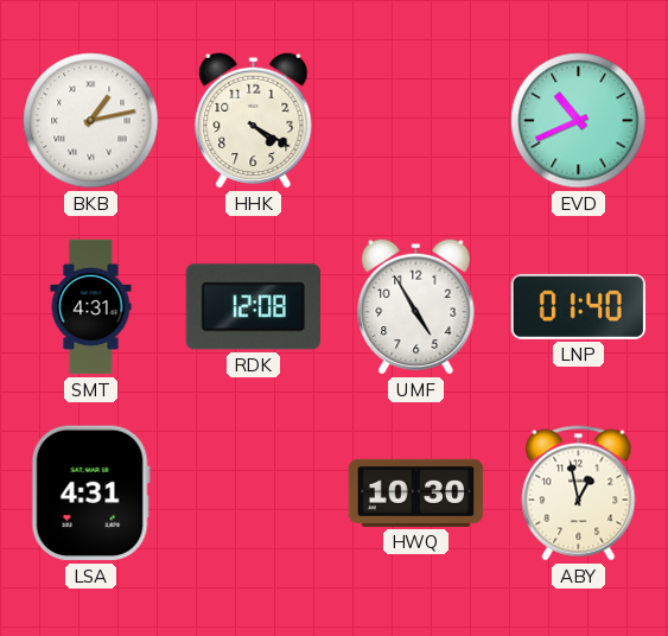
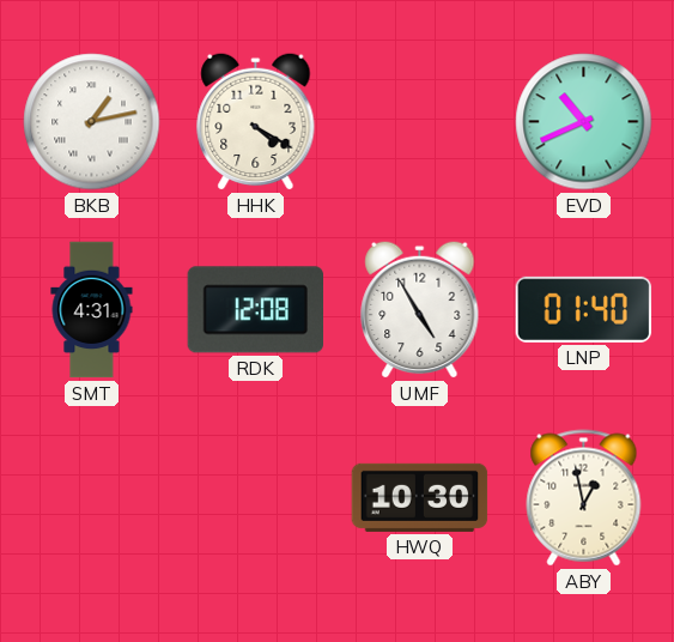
LSA: 4:31 -> none (90, 494)
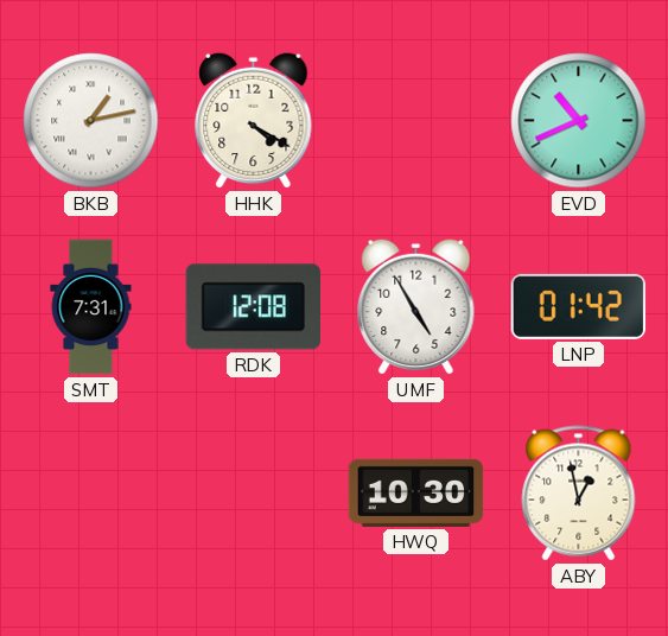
SMT: 4:31 -> 7:31 (91, 307)
LNP: 01:40 -> 01:42 (579, 306)
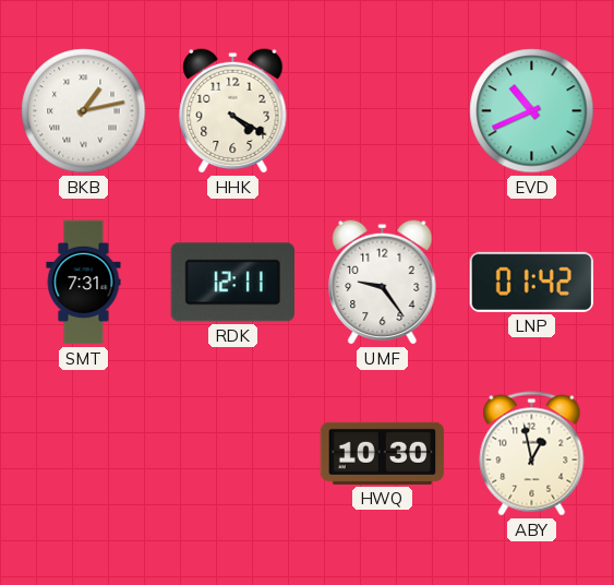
RDK: 12:08 -> 12:11 (232, 283)
UMF: 4:55 -> 9:24 (383, 282)
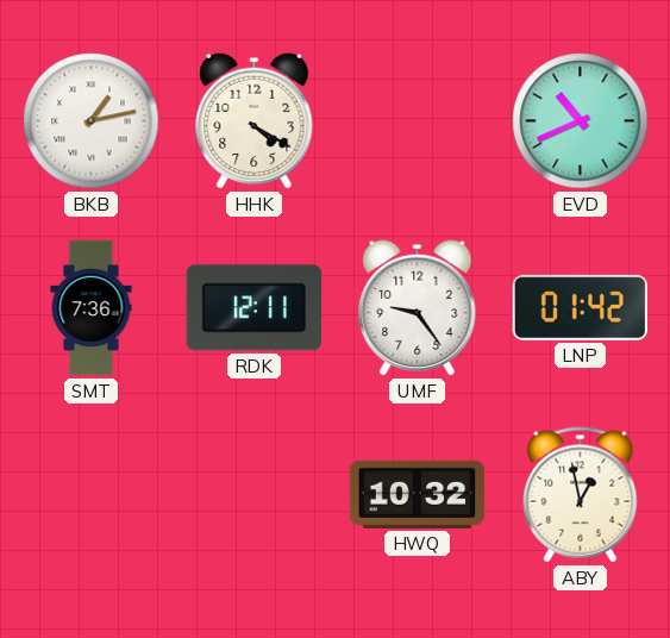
SMT: 7:31 -> 7:36 (92, 308)
HWQ: 10:30 -> 10:32 (418, 494)
